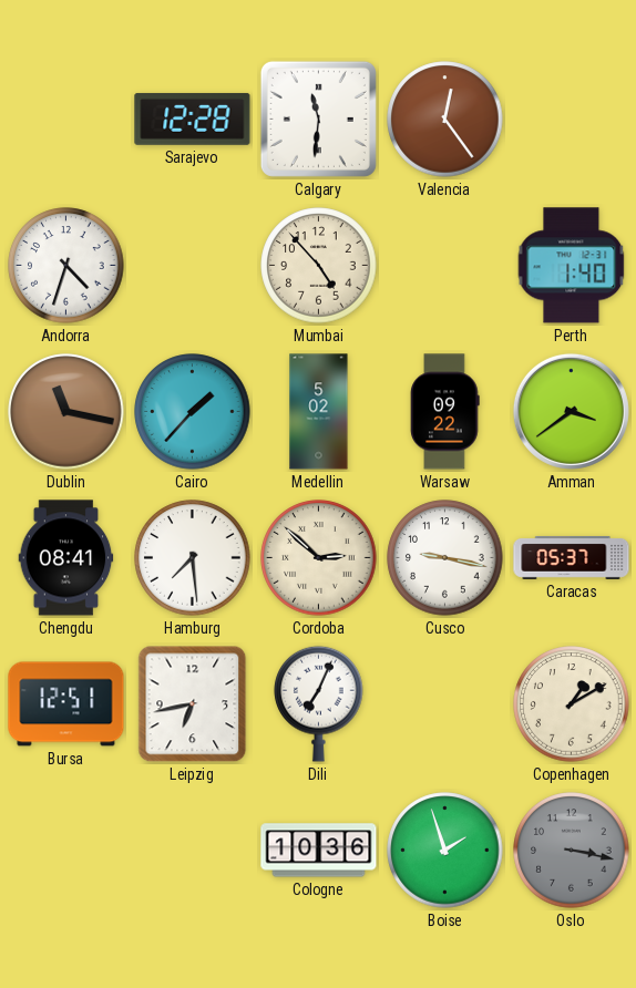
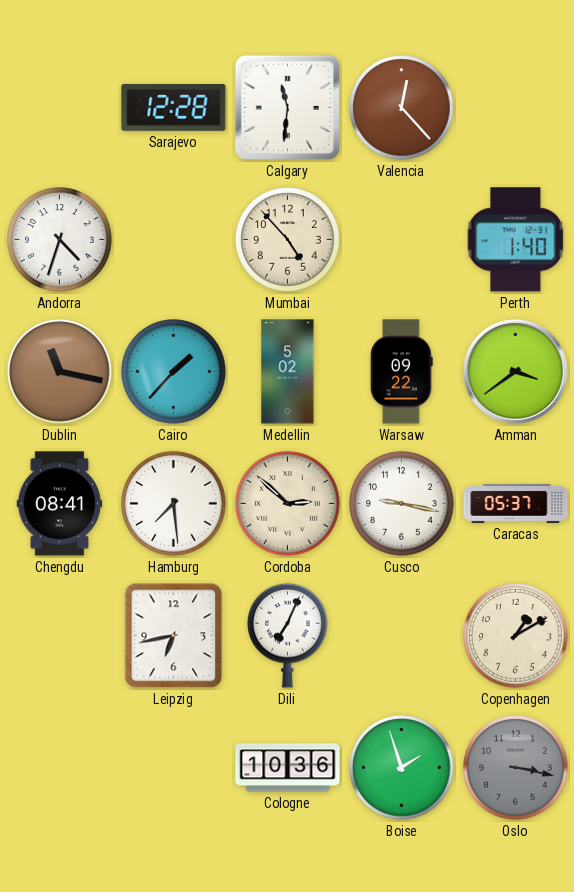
Valencia: 12:24 -> 12:23 (402, 108)
Bursa: 12:51 -> none (66, 704)
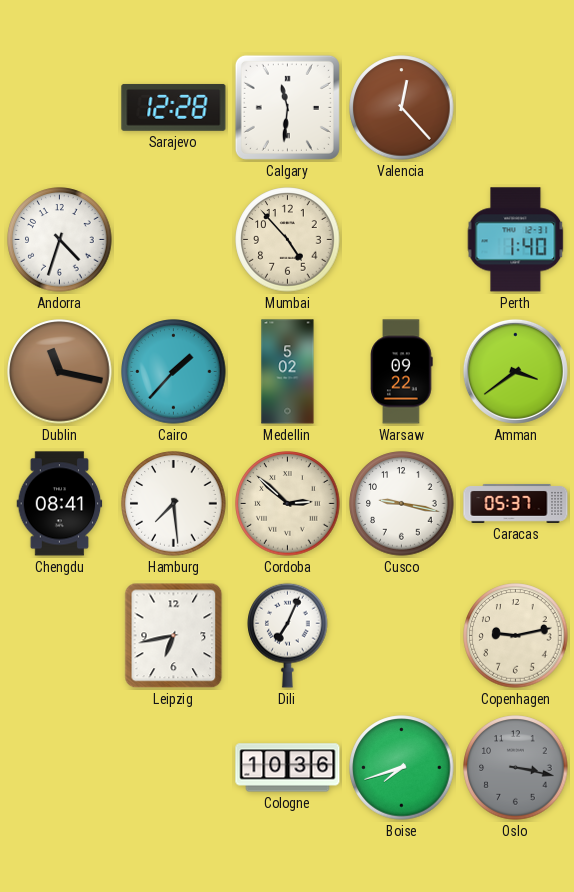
Copenhagen: 1:10 -> 9:13 (516, 636)
Boise: 1:57 -> 7:42 (402, 768)
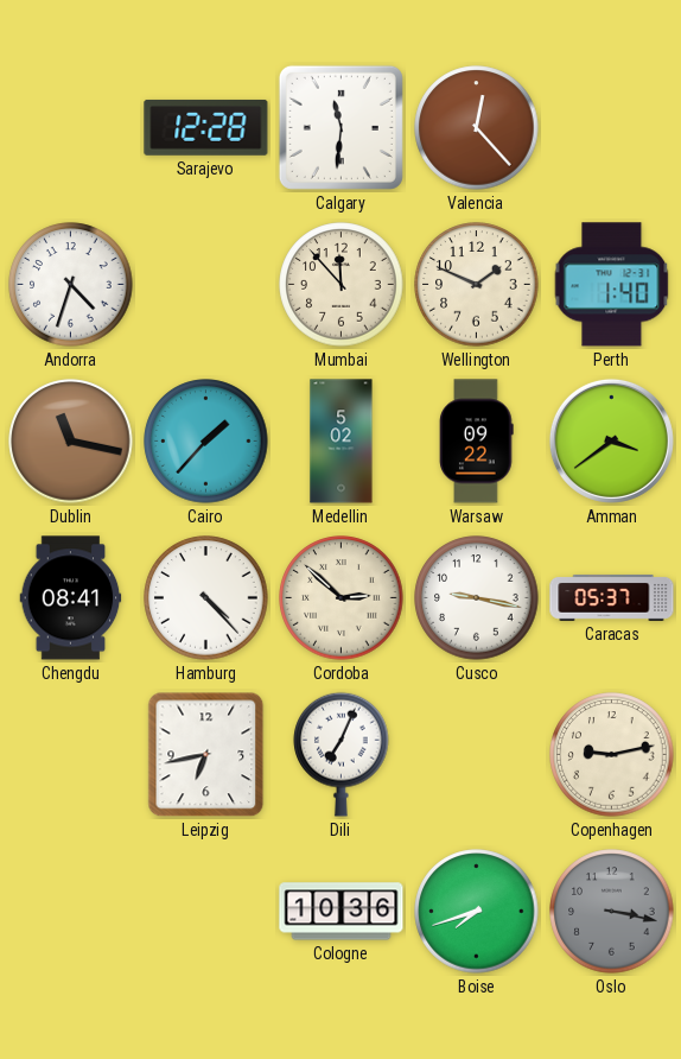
Mumbai: 4:53 -> 11:53 (342, 285)
Wellington: none -> 1:49 (477, 285)
Hamburg: 7:29 -> 4:23 (206, 598)
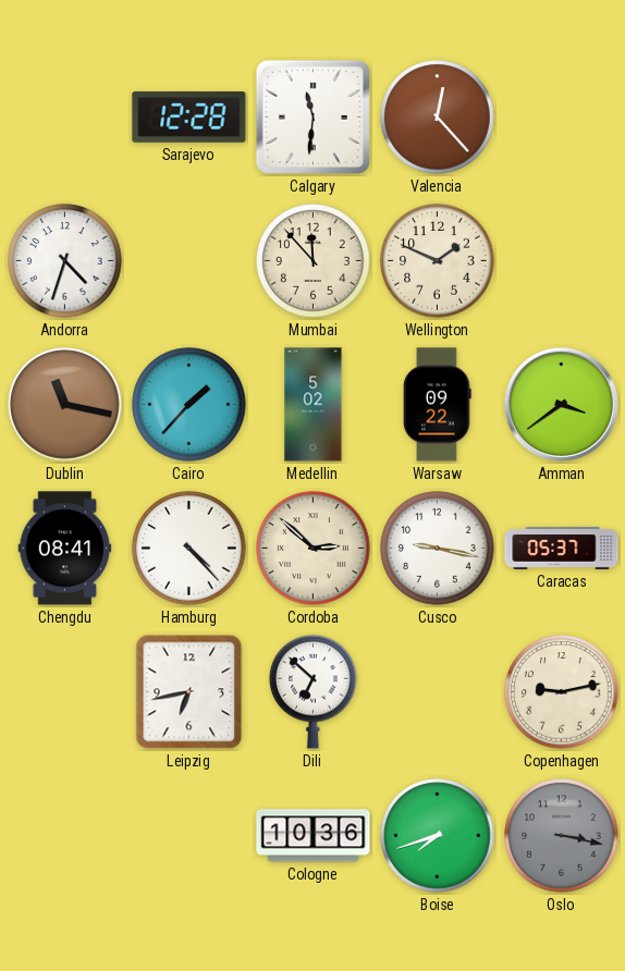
Perth: 1:40 -> none (612, 285)
Dili: 7:04 -> 6:52 (314, 691)
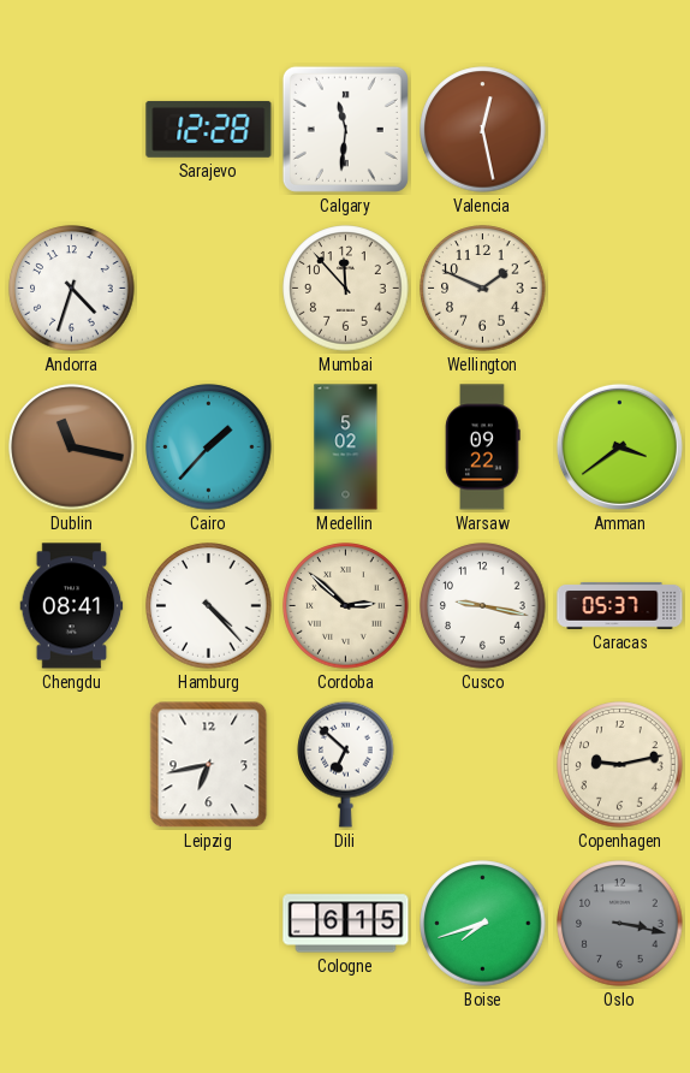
Valencia: 12:23 -> 12:28 (483, 130)
Cologne: 10:36 -> 6:15 (346, 924)
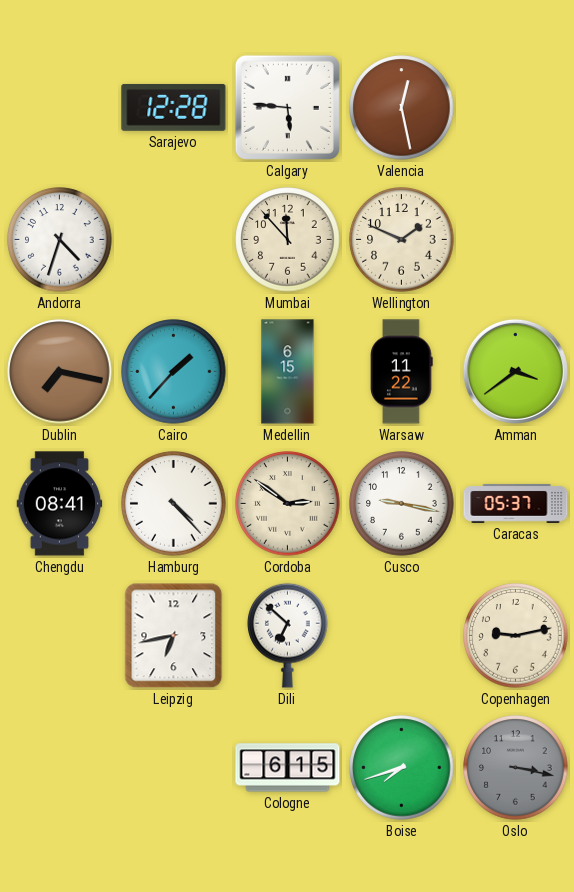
Calgary: 11:31 -> 5:46 (287, 107)
Dublin: 11:17 -> 7:17 (60, 372)
Medellin: 5:02 -> 6:15 (288, 372)
Warsaw: 09:22 -> 11:22 (402, 372)
Cordoba: 2:52 -> 2:51 (288, 504)
